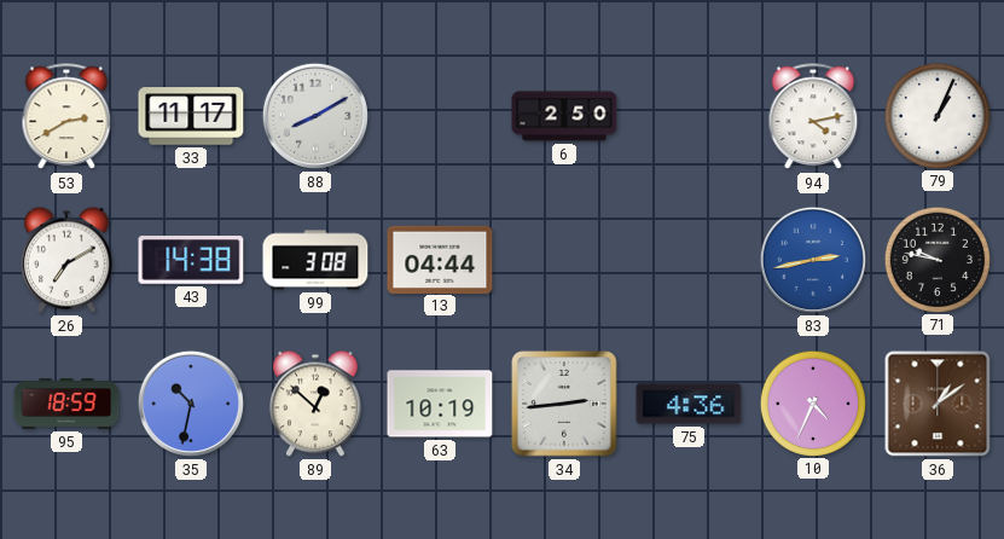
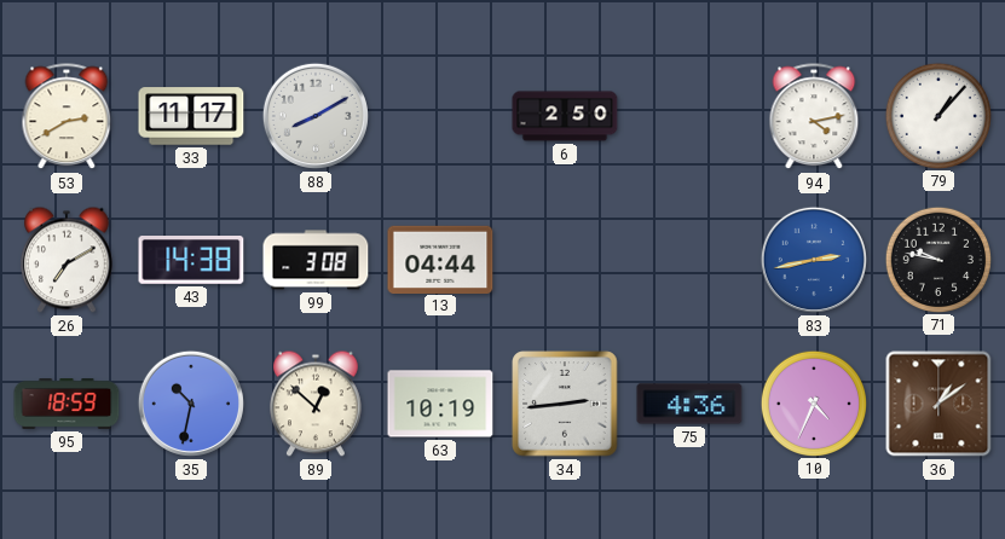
79: 1:04 -> 1:07 (937, 115)
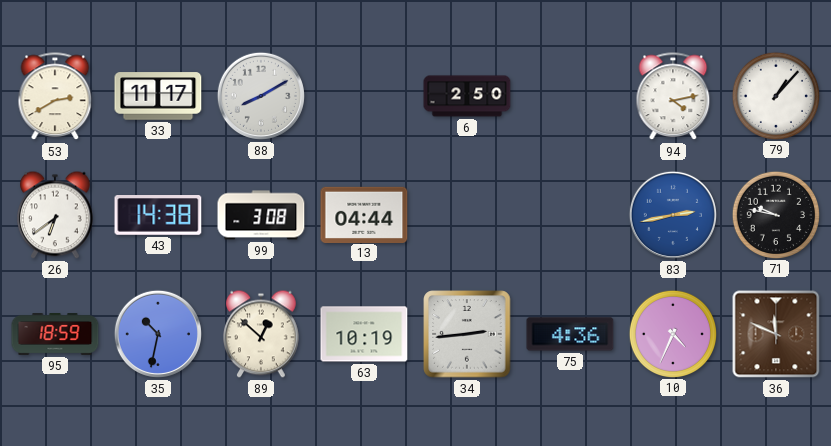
26: 7:10 -> 6:39 (56, 215)
36: 1:09 -> 11:49 (776, 334)
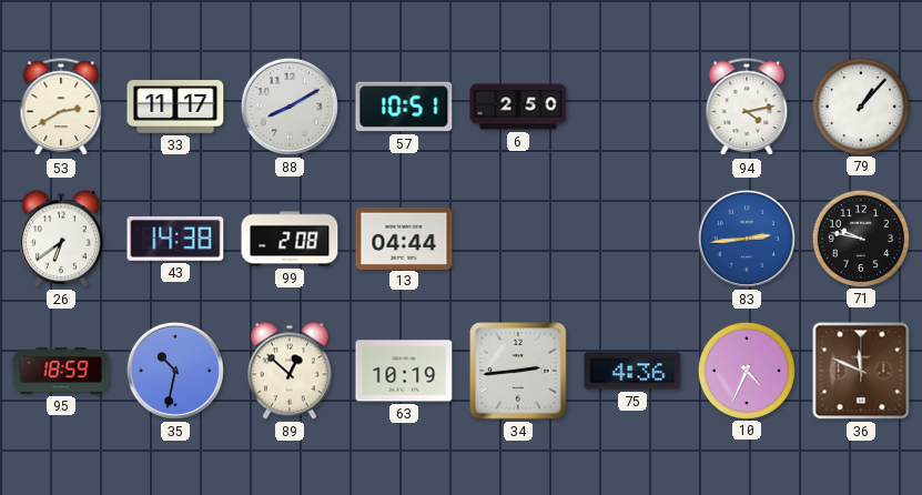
57: none -> 10:51 (404, 107)
99: 3:08 -> 2:08 (290, 239)
83: 2:43 -> 2:44 (747, 239)
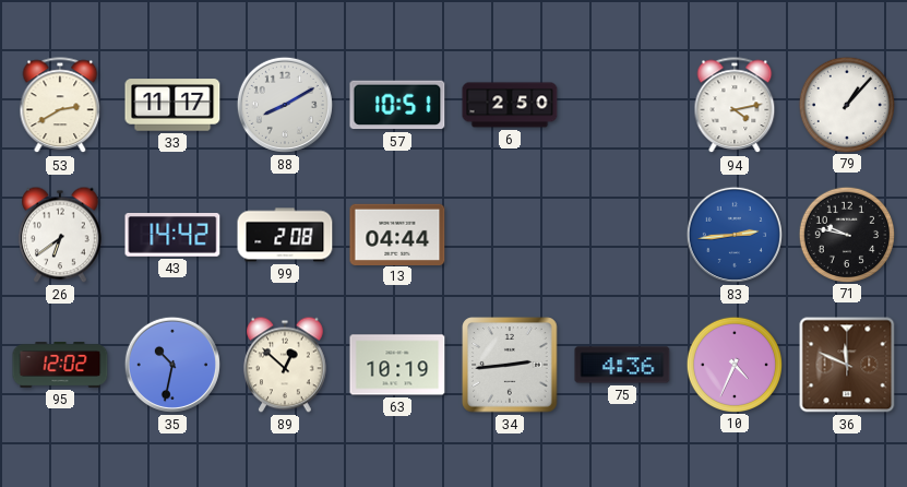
43: 14:38 -> 14:42 (172, 236)
95: 18:59 -> 12:02 (60, 366)
